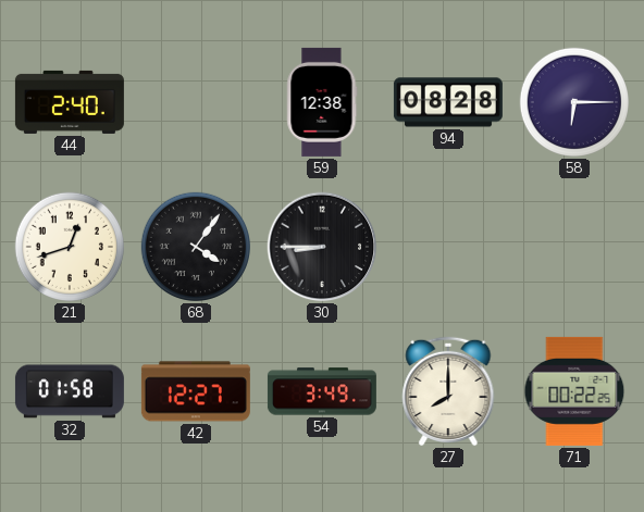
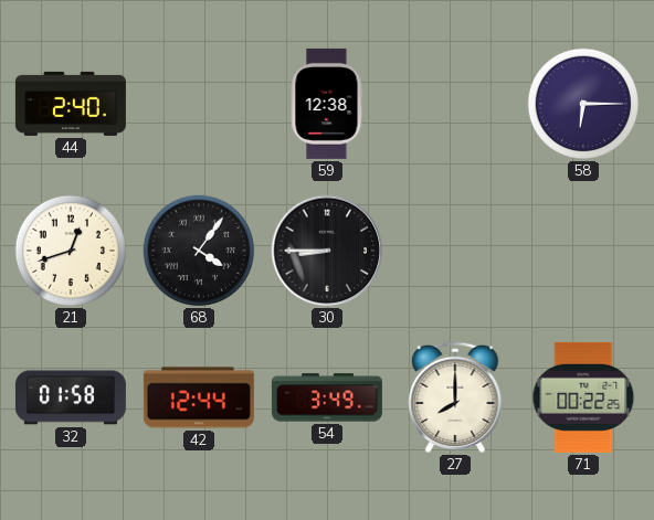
94: 08:28 -> none (448, 102)
42: 12:27 -> 12:44 (199, 397)
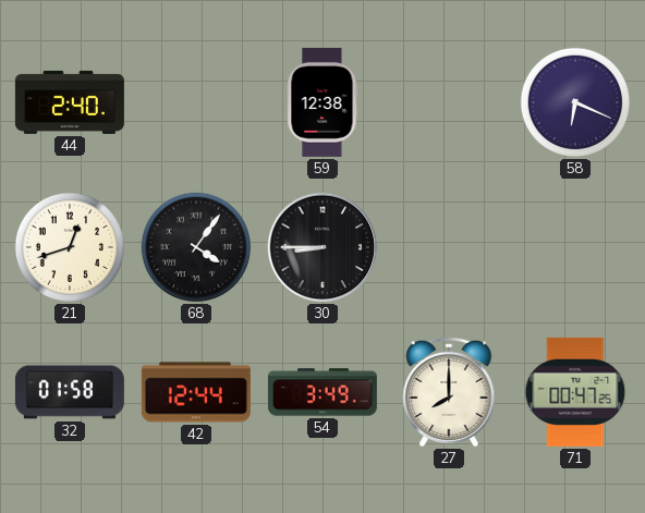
58: 6:15 -> 6:19 (575, 102)
71: 00:22 -> 00:47 (575, 392)
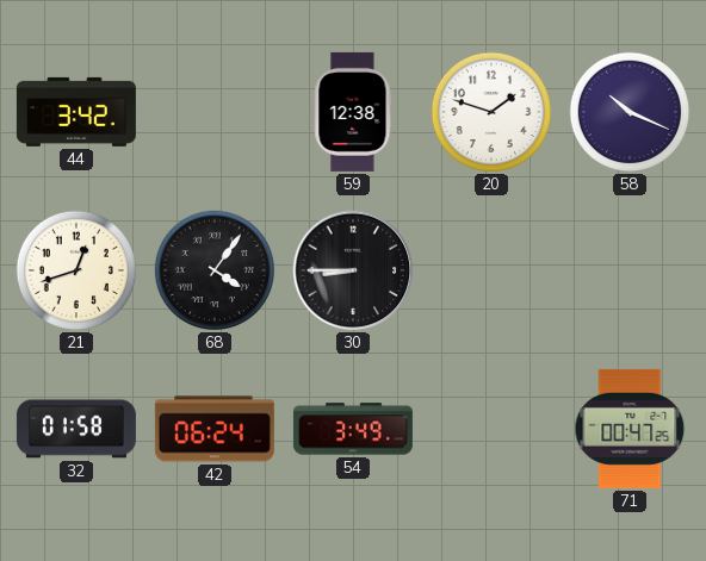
44: 2:40 -> 3:42 (76, 112)
20: none -> 1:48 (491, 112)
58: 6:19 -> 10:19 (630, 112)
42: 12:44 -> 06:24 (215, 429)
27: 8:00 -> none (449, 392)
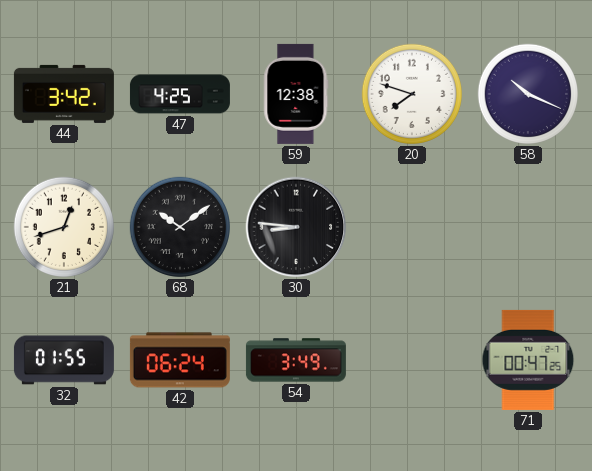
47: none -> 4:25 (180, 94)
20: 1:48 -> 7:48 (412, 94)
68: 4:06 -> 10:09 (180, 227)
30: 8:45 -> 8:46 (296, 227)
32: 01:58 -> 01:55 (64, 360)
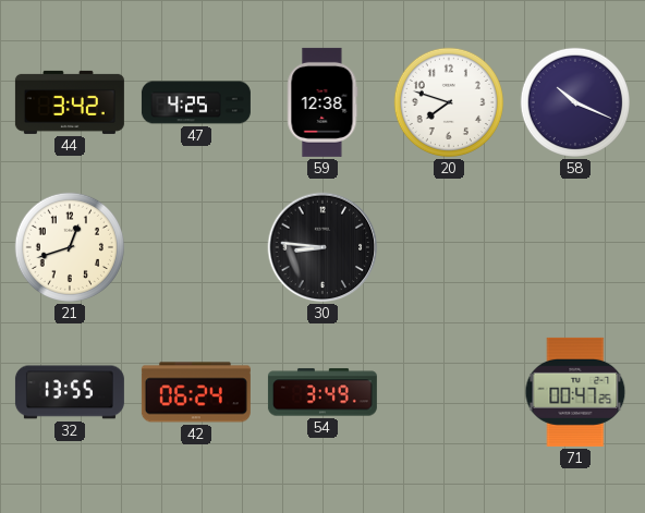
68: 10:09 -> none (180, 227)
32: 01:55 -> 13:55 (70, 392)
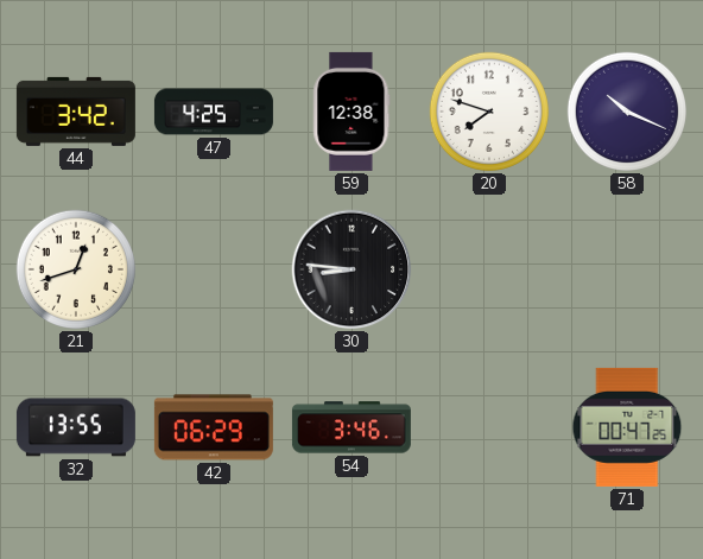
42: 06:24 -> 06:29 (214, 427)
54: 3:49 -> 3:46 (351, 427)
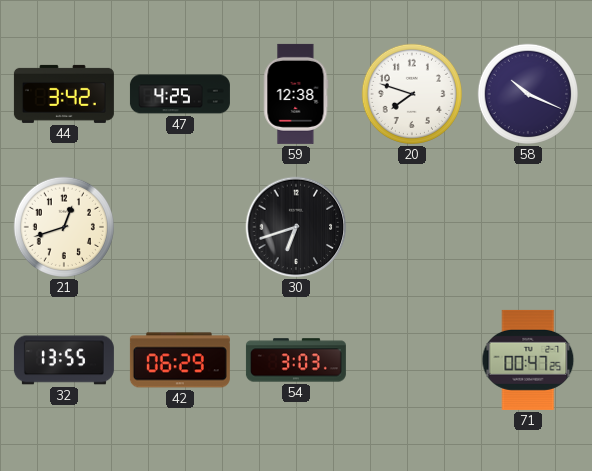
30: 8:46 -> 6:42 (296, 227)
54: 3:46 -> 3:03 (296, 360)
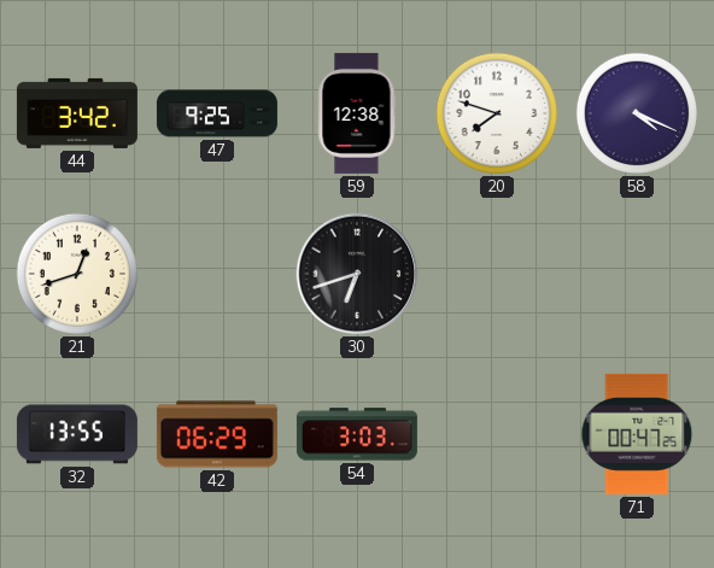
47: 4:25 -> 9:25 (217, 113)
58: 10:19 -> 4:19 (637, 113)
